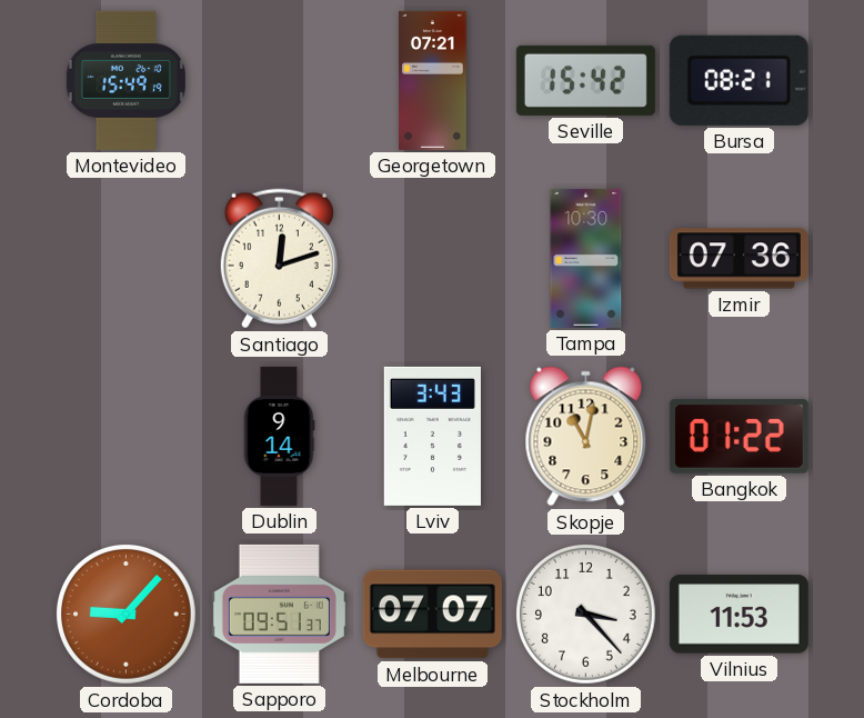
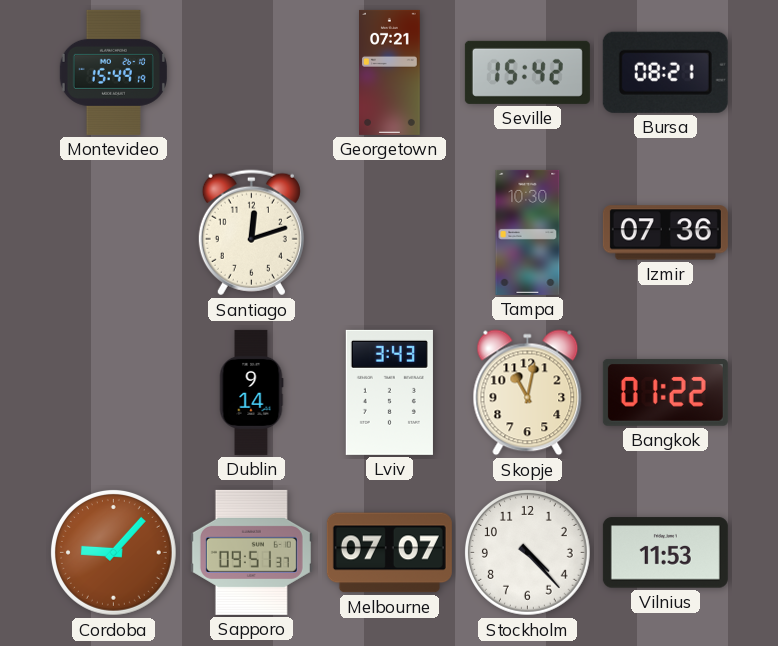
Stockholm: 3:23 -> 4:23 (528, 553)
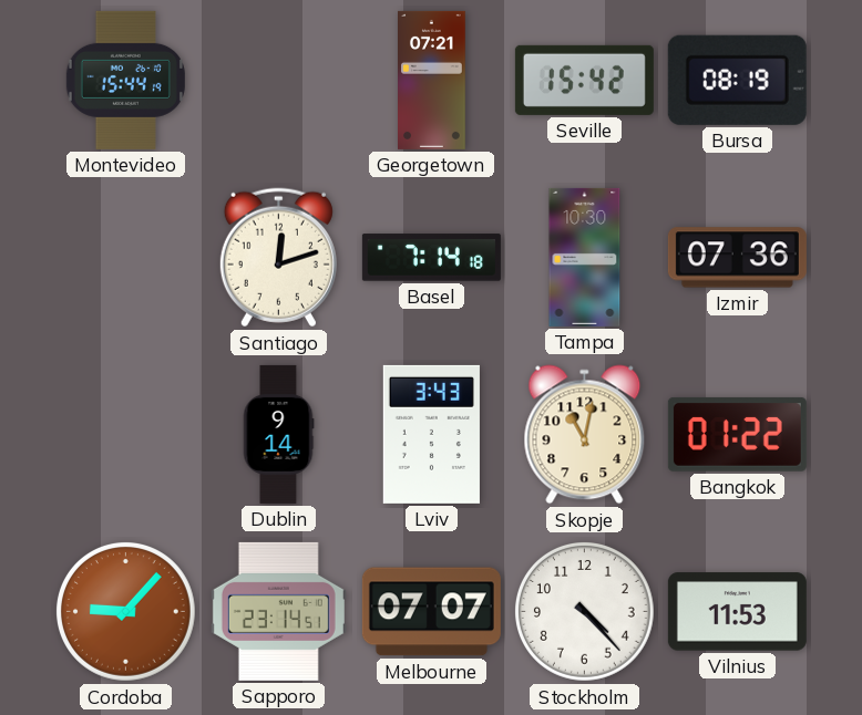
Montevideo: 15:49 -> 15:44 (125, 80)
Bursa: 08:21 -> 08:19 (737, 80)
Basel: none -> 7:14 (431, 258)
Sapporo: 09:51 -> 23:14 (278, 611)
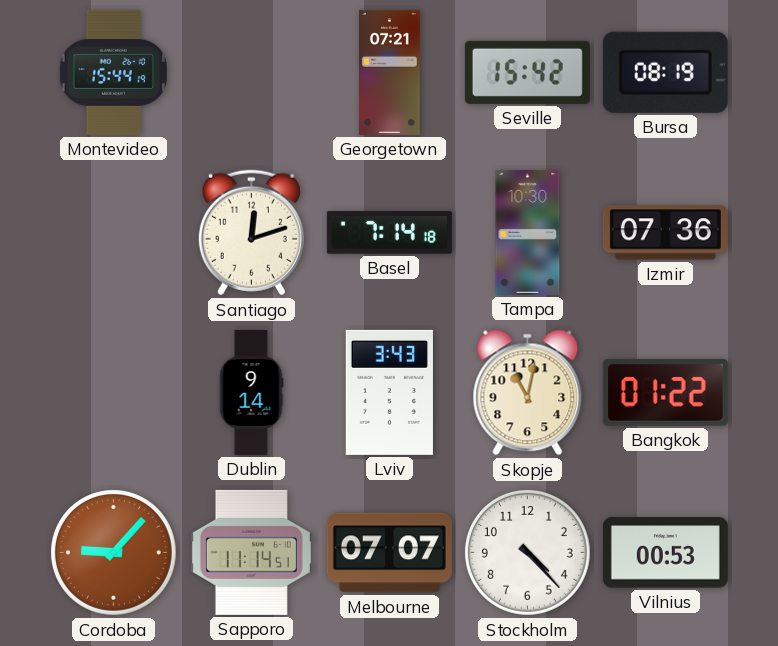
Sapporo: 23:14 -> 11:14 (251, 552)
Vilnius: 11:53 -> 00:53 (665, 553)
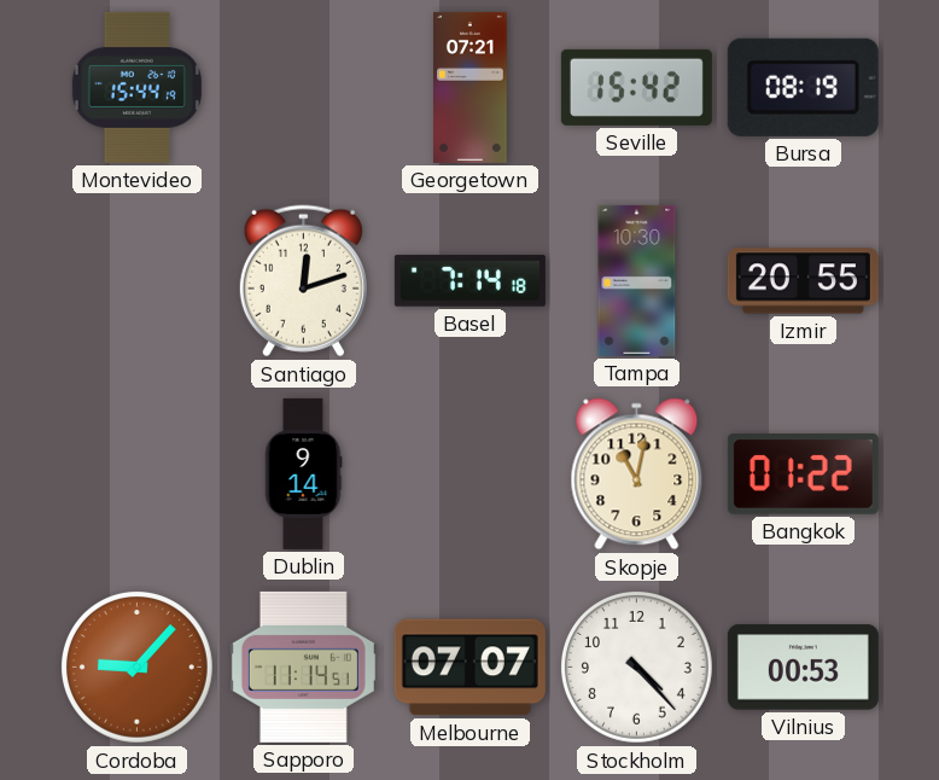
Izmir: 07:36 -> 20:55 (803, 281)
Lviv: 3:43 -> none (389, 392)
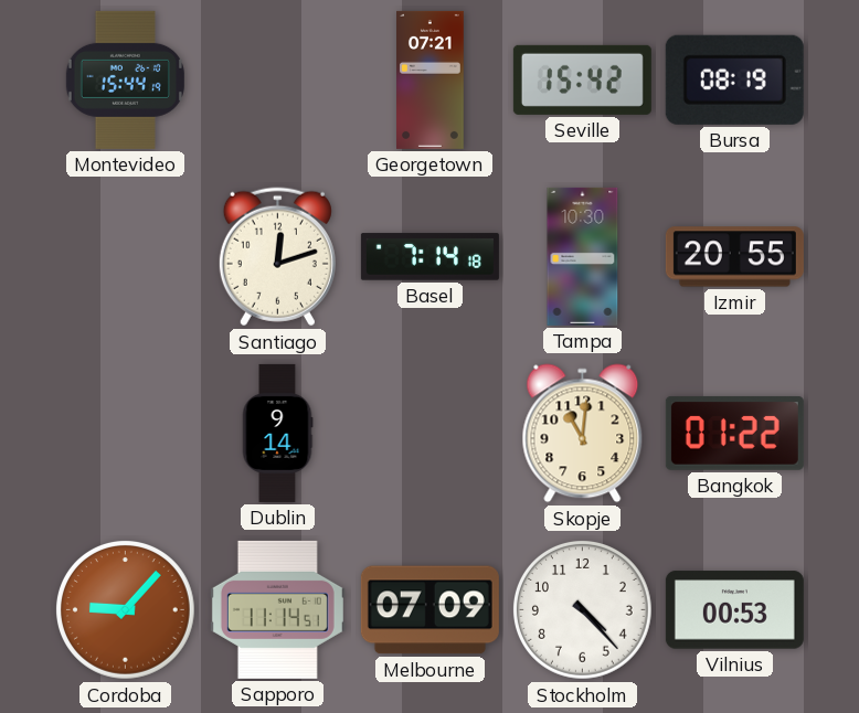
Skopje: 11:02 -> 11:01 (583, 434)
Melbourne: 07:07 -> 07:09 (430, 610)
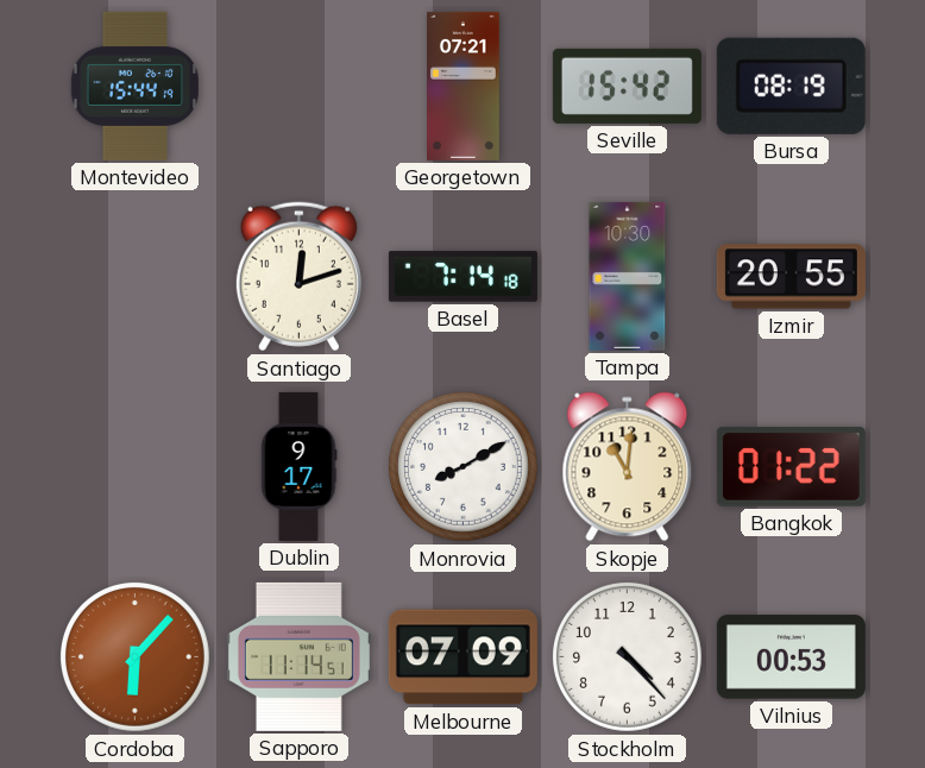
Dublin: 9:14 -> 9:17 (298, 466)
Monrovia: none -> 8:10 (464, 467)
Cordoba: 9:07 -> 6:07 (136, 657)
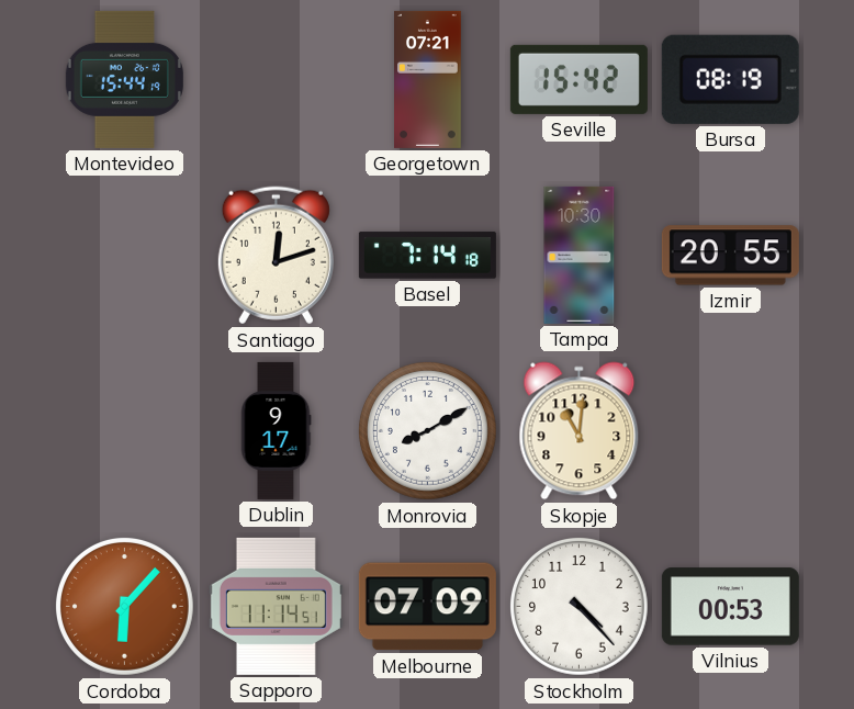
Bangkok: 01:22 -> none (791, 466)
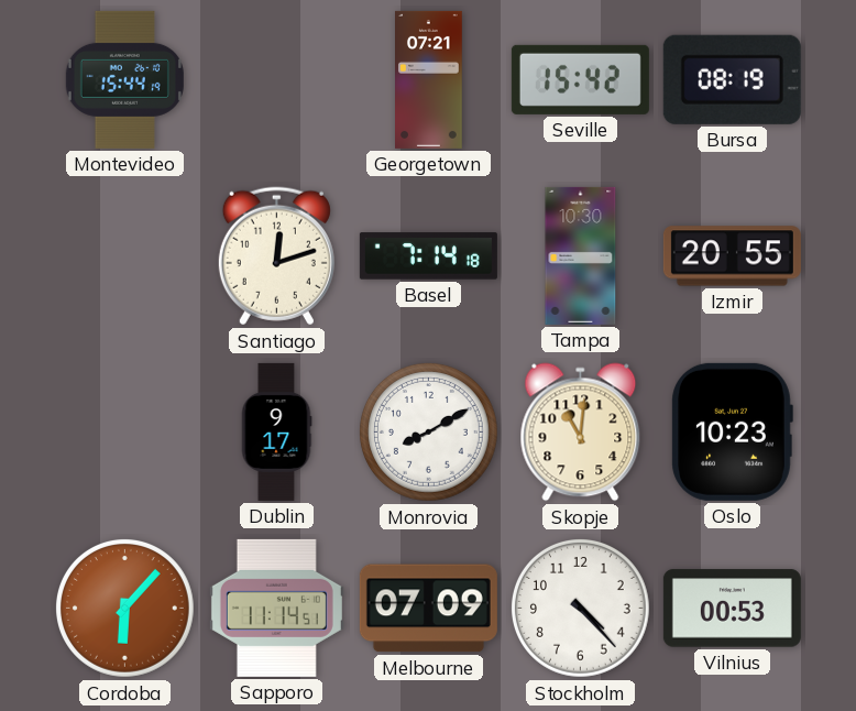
Oslo: none -> 10:23 (732, 431)
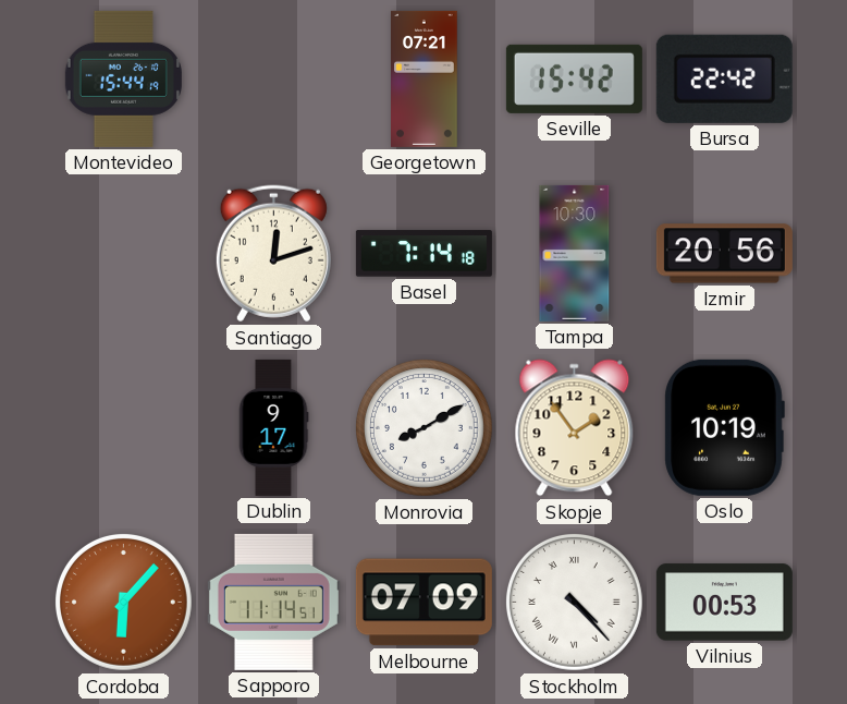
Bursa: 08:19 -> 22:42 (724, 78)
Izmir: 20:55 -> 20:56 (724, 254)
Skopje: 11:01 -> 1:54 (575, 428)
Oslo: 10:23 -> 10:19 (724, 427)
Stockholm numerals: Arabic -> Roman (575, 603)
